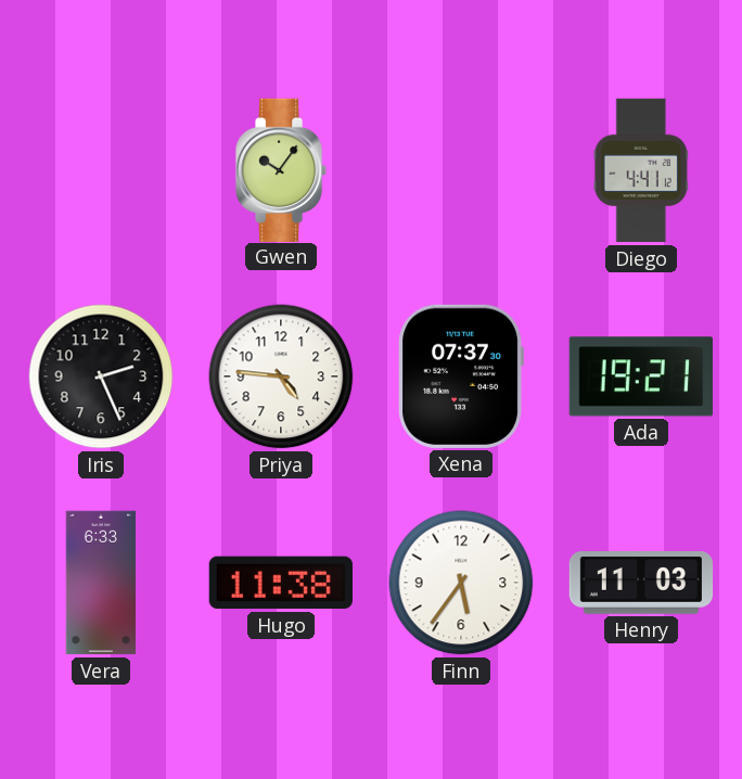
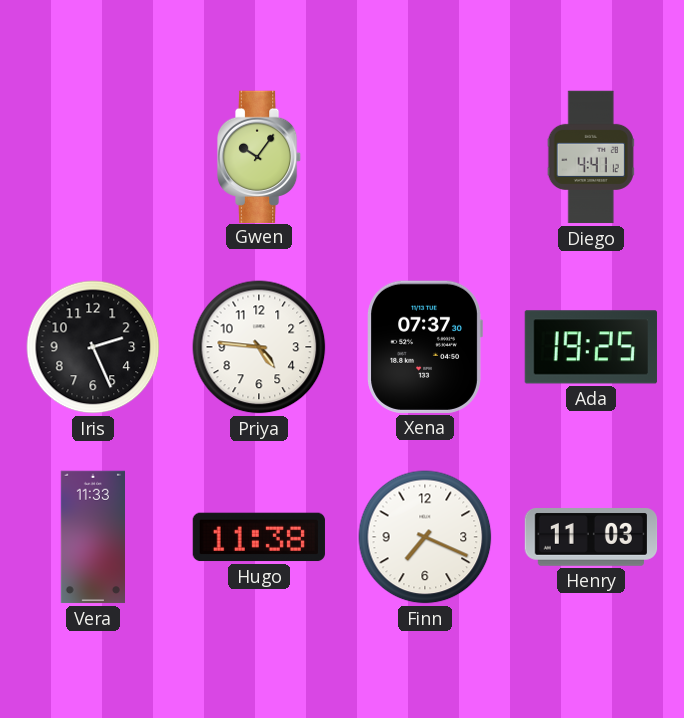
Ada: 19:21 -> 19:25 (591, 347)
Vera: 6:33 -> 11:33 (92, 537)
Finn: 5:36 -> 7:19 (425, 537)
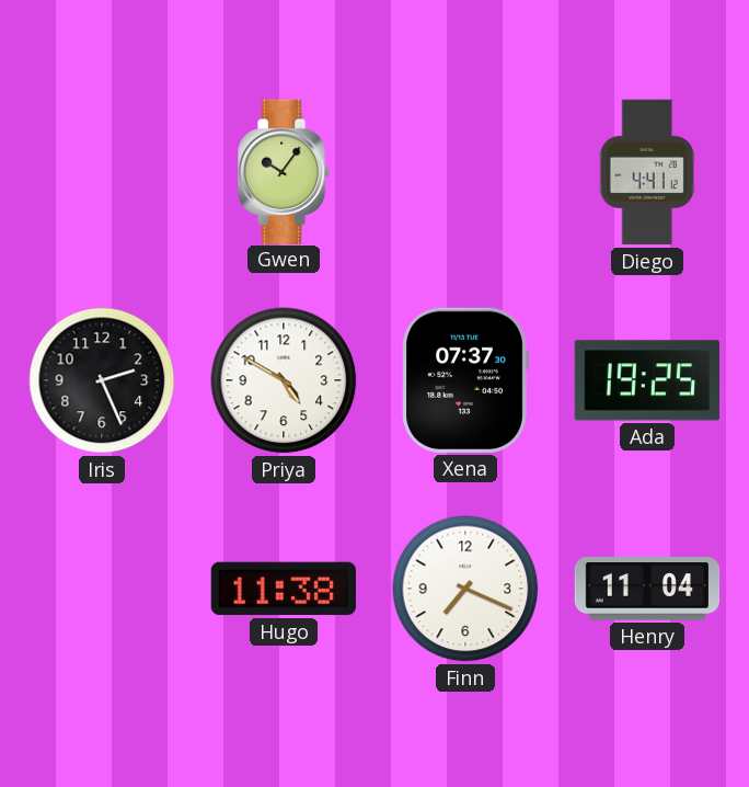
Priya: 4:46 -> 4:50 (284, 380)
Vera: 11:33 -> none (92, 537)
Henry: 11:03 -> 11:04 (647, 589)
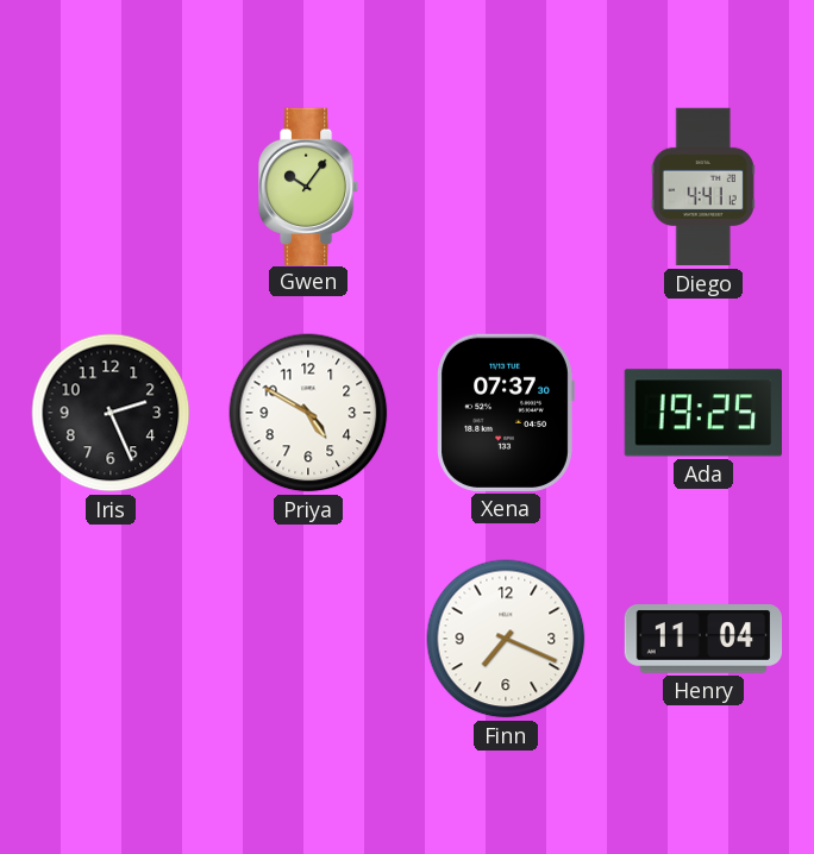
Hugo: 11:38 -> none (284, 589)
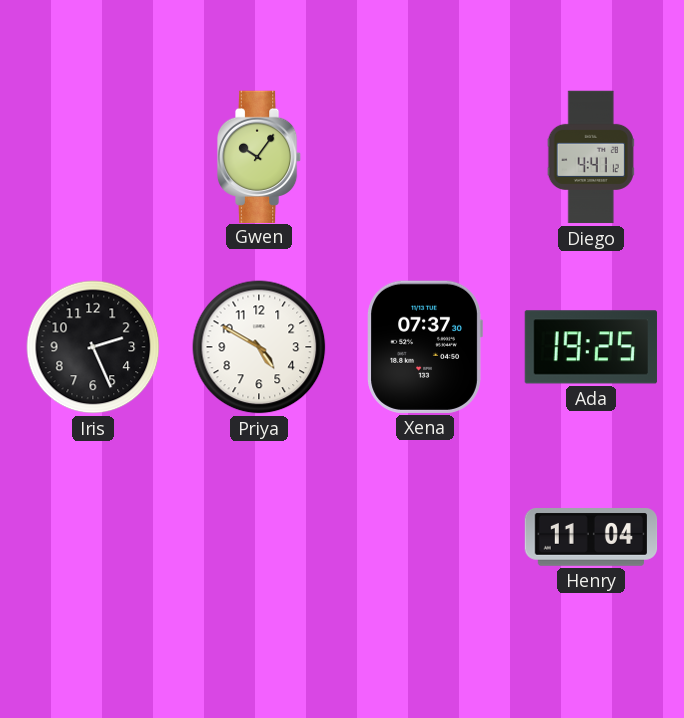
Finn: 7:19 -> none (506, 639)
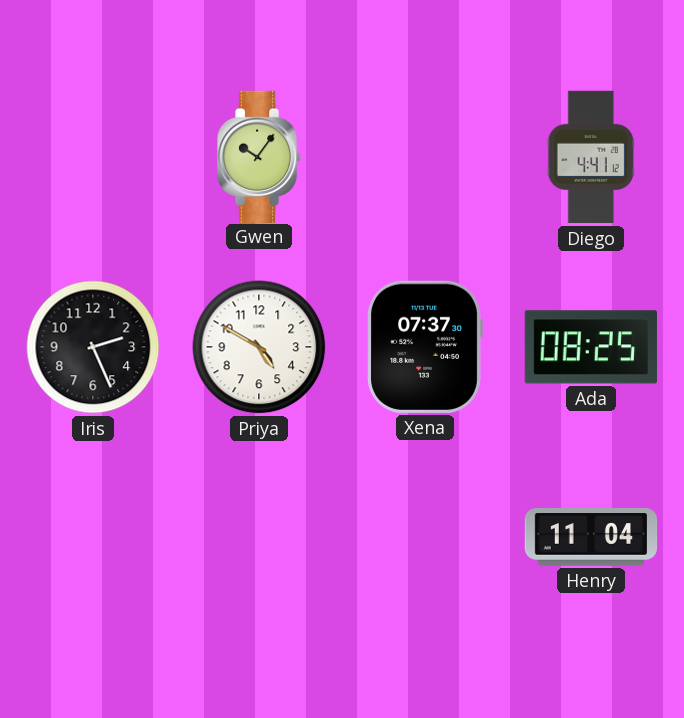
Ada: 19:25 -> 08:25 (591, 347)
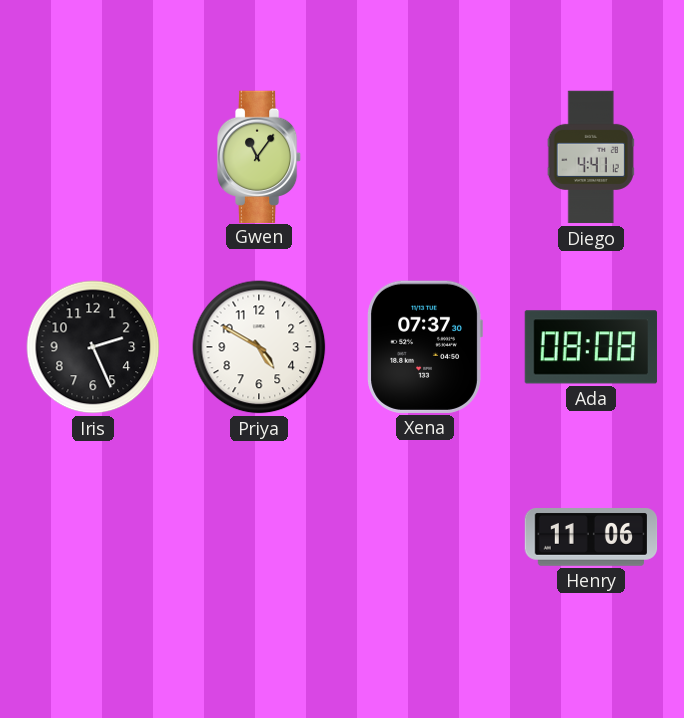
Gwen: 10:06 -> 11:06 (259, 156)
Ada: 08:25 -> 08:08 (591, 347)
Henry: 11:04 -> 11:06 (591, 537)
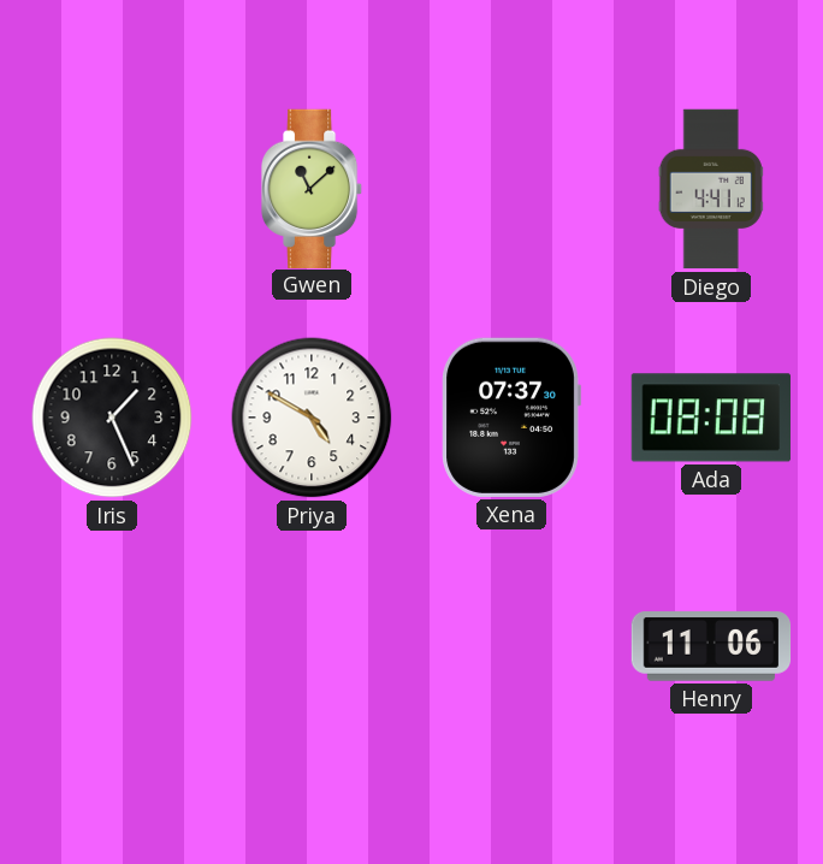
Gwen: 11:06 -> 11:08 (312, 188)
Iris: 2:26 -> 1:26 (112, 418)
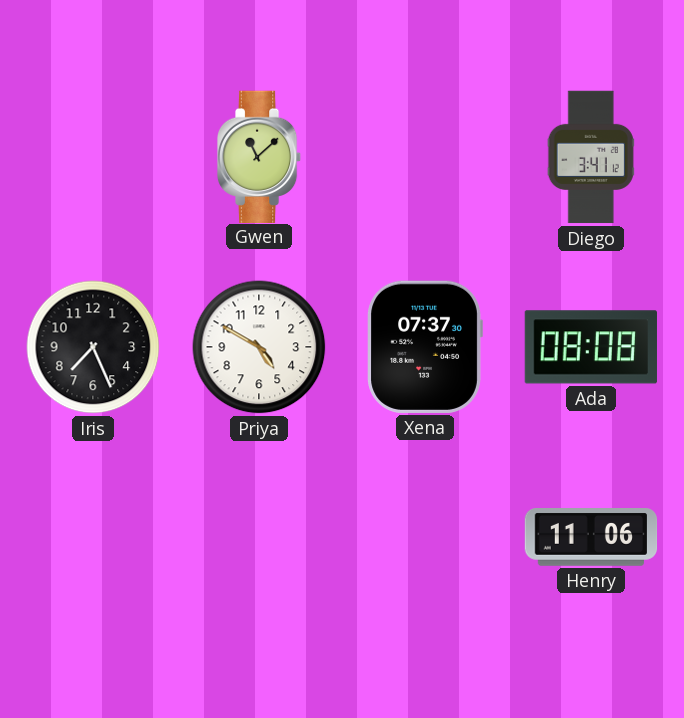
Diego: 4:41 -> 3:41 (591, 157)
Iris: 1:26 -> 7:26 (93, 347)
